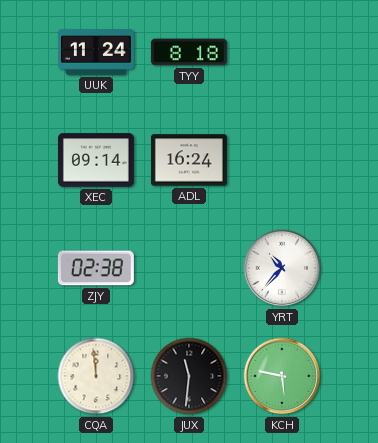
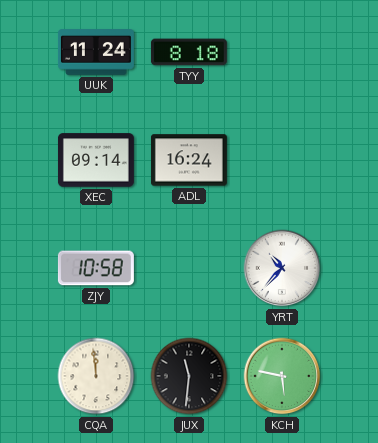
ZJY: 02:38 -> 10:58 (96, 268)
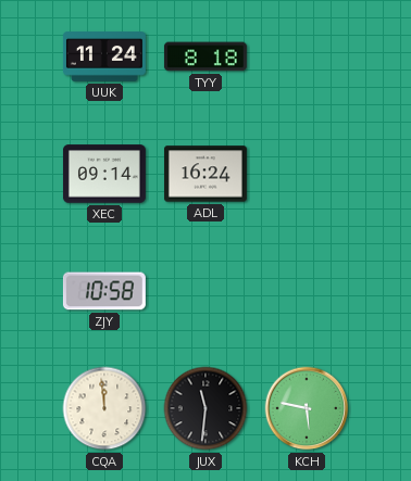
YRT: 10:37 -> none (282, 268)
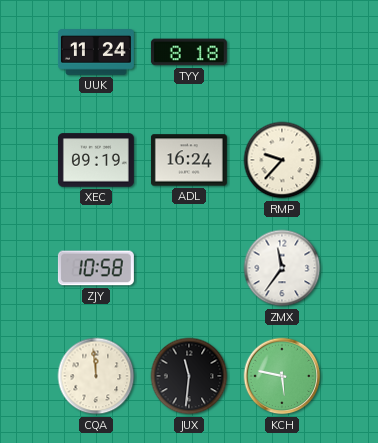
XEC: 09:14 -> 09:19 (96, 160)
RMP: none -> 9:37 (282, 160)
ZMX: none -> 11:36 (282, 268)
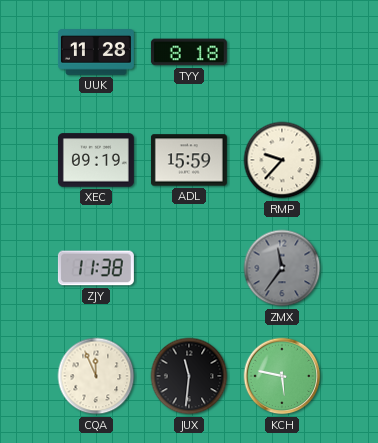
UUK: 11:24 -> 11:28 (96, 52)
ADL: 16:24 -> 15:59 (189, 160)
ZJY: 10:58 -> 11:38 (96, 268)
ZMX dial: white -> grey (282, 268)
CQA: 11:59 -> 11:56 (96, 376)
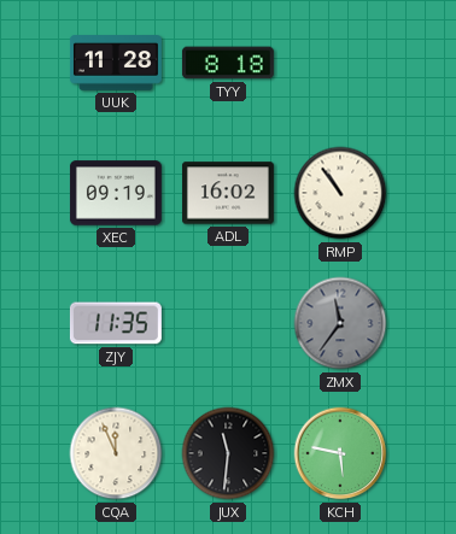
ADL: 15:59 -> 16:02 (228, 193)
RMP: 9:37 -> 10:54 (340, 193)
ZJY: 11:38 -> 11:35 (116, 323)
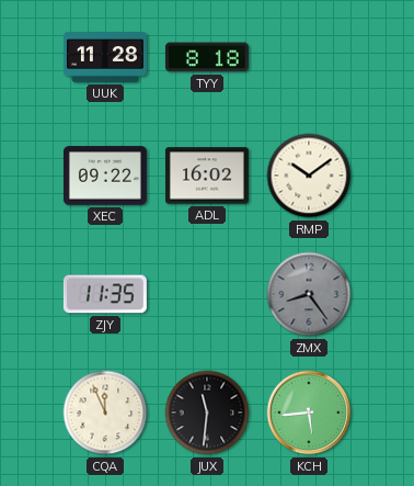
XEC: 09:19 -> 09:22 (105, 176)
RMP: 10:54 -> 10:09 (309, 176)
ZMX: 11:36 -> 8:24 (309, 294)
KCH: 5:47 -> 5:44 (309, 412)
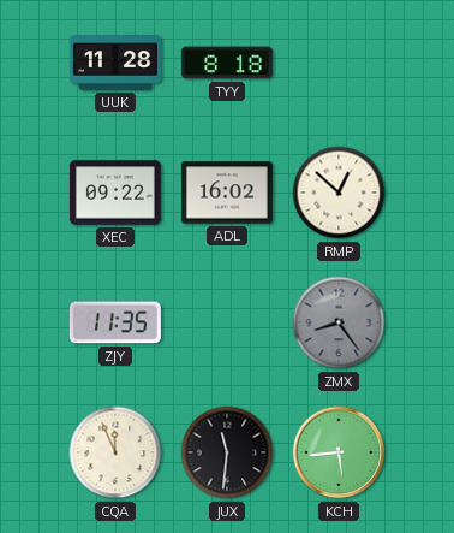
RMP: 10:09 -> 12:52 (339, 193)
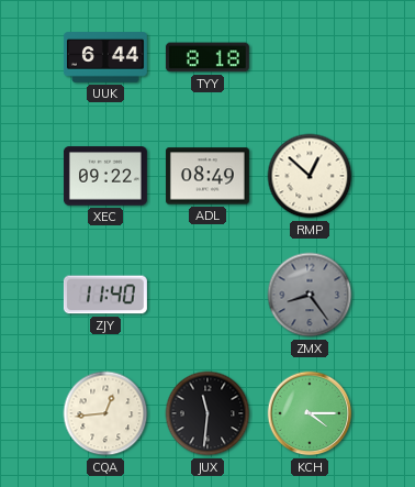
UUK: 11:28 -> 6:44 (105, 57)
ADL: 16:02 -> 08:49 (207, 176)
ZJY: 11:35 -> 11:40 (105, 295)
CQA: 11:56 -> 12:44 (105, 413)
KCH: 5:44 -> 4:15 (310, 413)
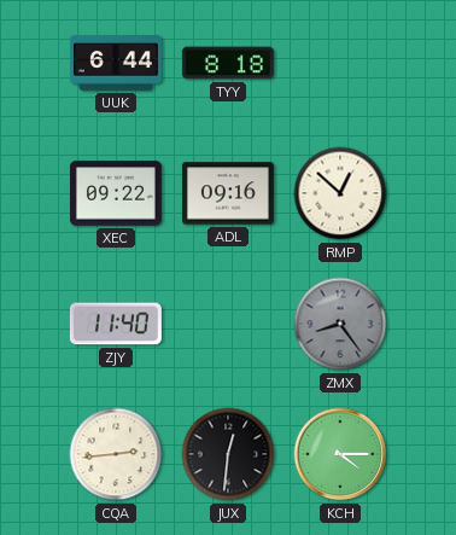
ADL: 08:49 -> 09:16 (228, 193)
CQA: 12:44 -> 2:44 (116, 454)
JUX: 11:31 -> 12:31 (228, 454)
